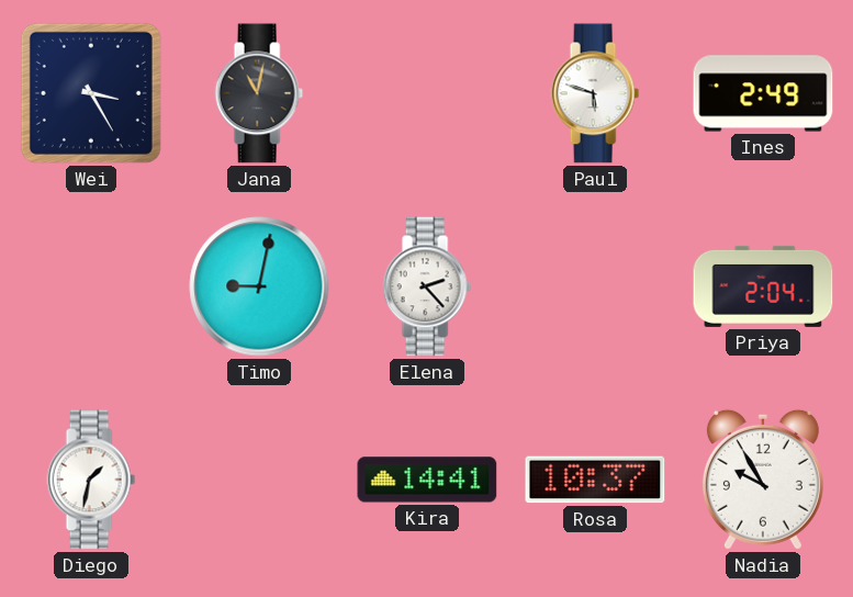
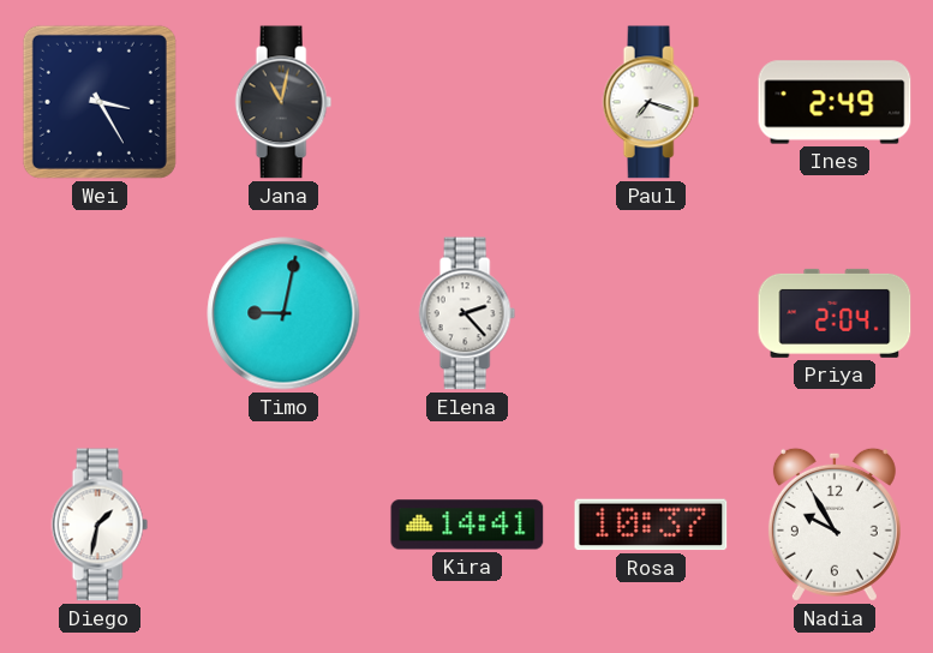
Paul: 5:48 -> 7:18 (651, 102)
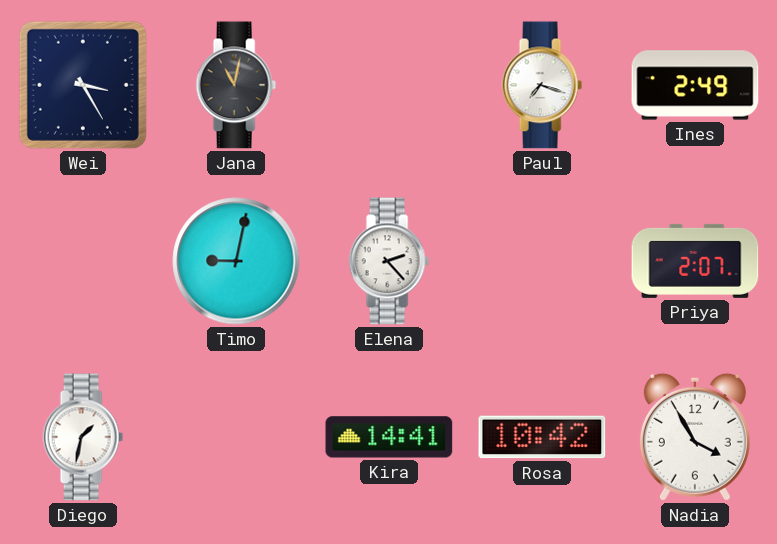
Priya: 2:04 -> 2:07 (695, 261)
Rosa: 10:37 -> 10:42 (542, 437)
Nadia: 9:55 -> 3:55 (695, 437)
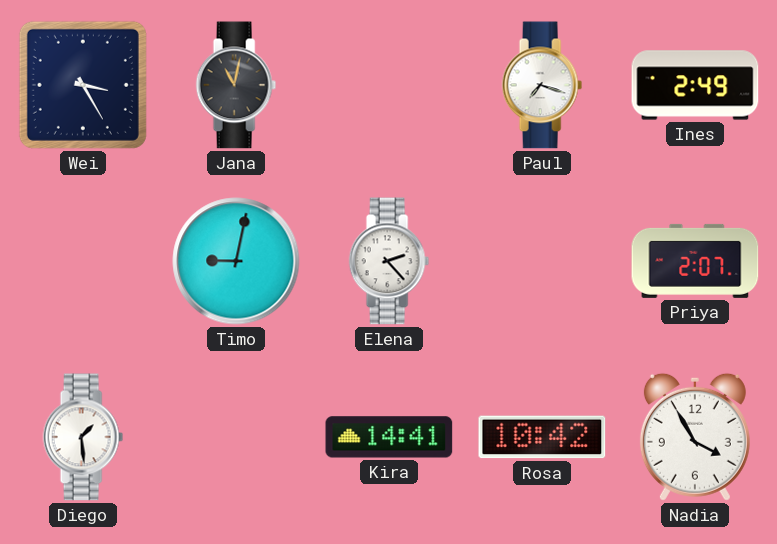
Diego: 1:32 -> 1:29 (83, 437)
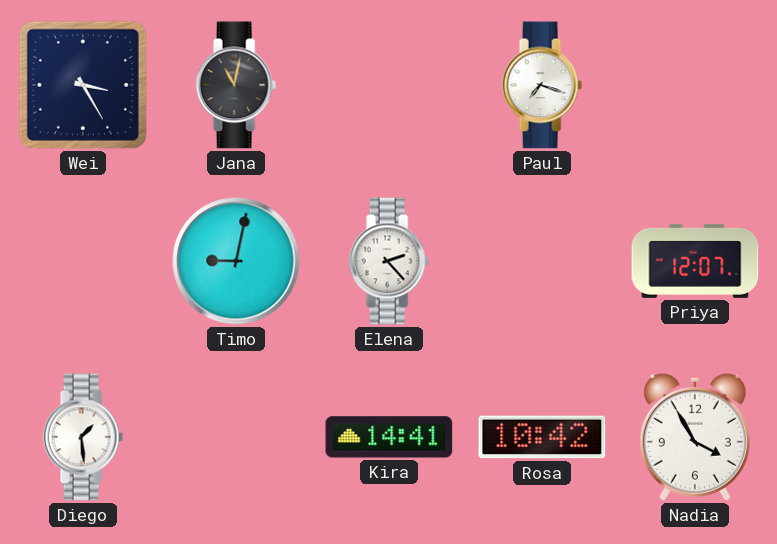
Ines: 2:49 -> none (695, 85)
Priya: 2:07 -> 12:07 (695, 261)
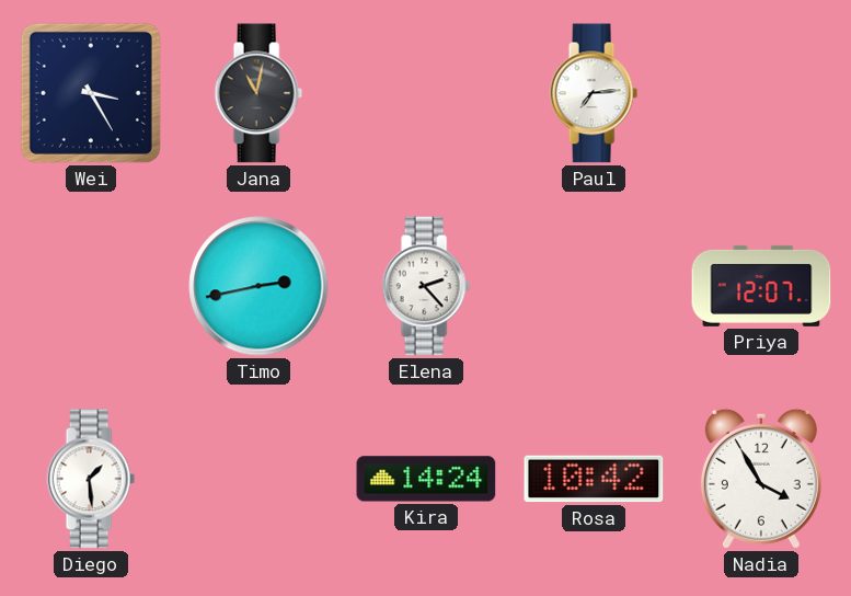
Paul: 7:18 -> 7:14 (594, 93)
Timo: 9:02 -> 2:43 (258, 286)
Kira: 14:41 -> 14:24 (426, 479)
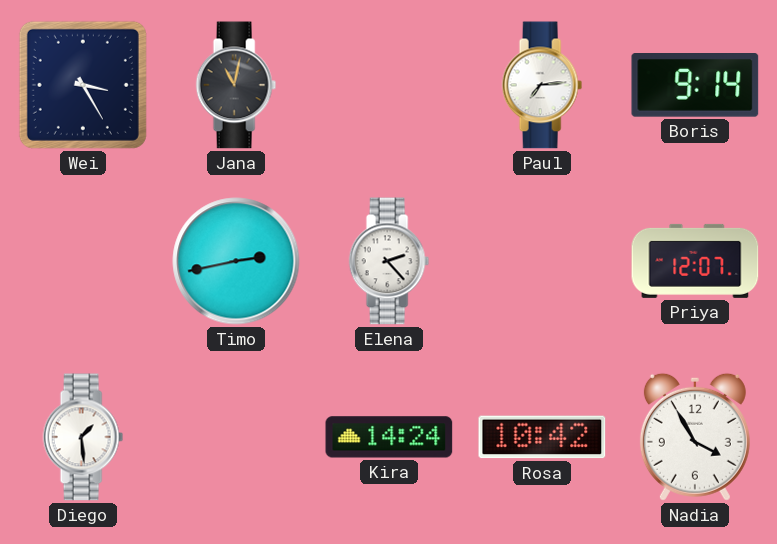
Boris: none -> 9:14 (695, 86)
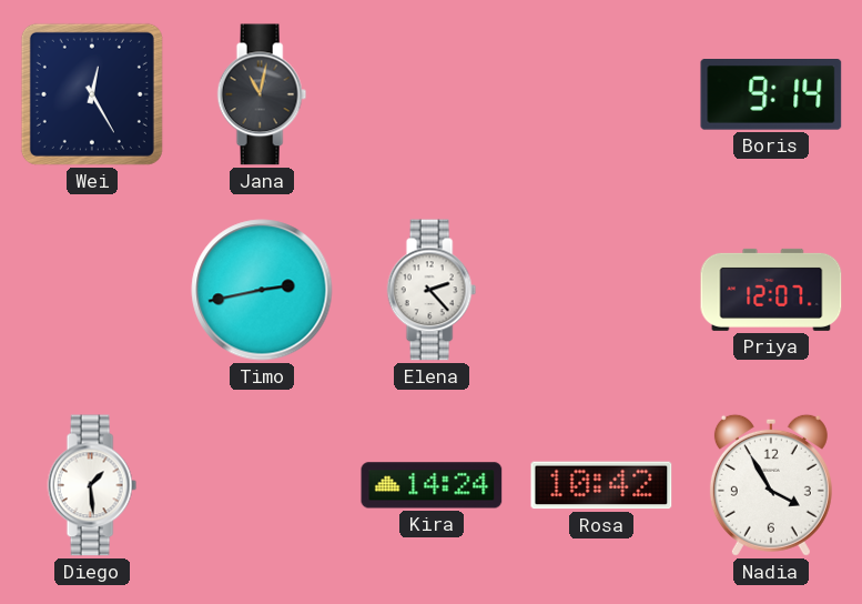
Wei: 3:25 -> 12:25 (92, 94)
Paul: 7:14 -> none (542, 85)
